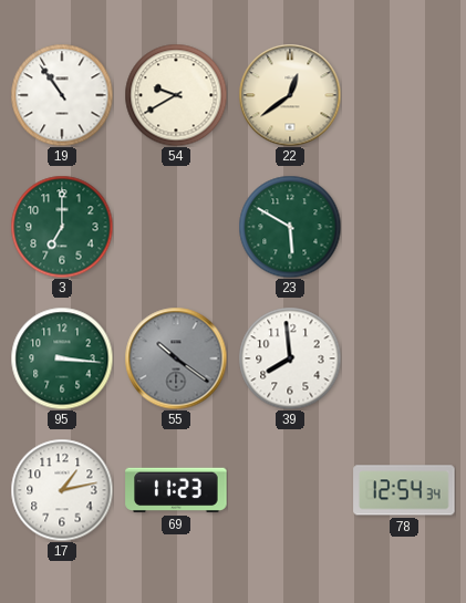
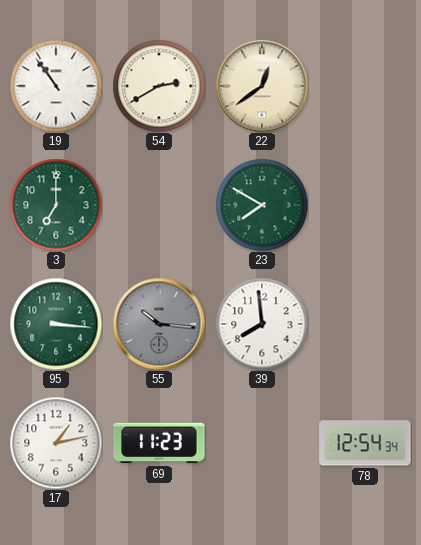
54: 9:40 -> 2:40 (159, 86)
23: 5:50 -> 7:50 (262, 205)
55: 10:21 -> 10:16 (159, 324)
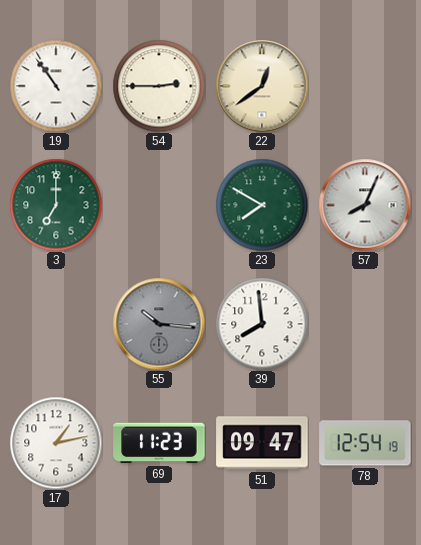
54: 2:40 -> 2:45 (159, 86)
57: none -> 8:04 (365, 205)
95: 3:16 -> none (56, 324)
51: none -> 09:47 (262, 443)
78: 12:54:34 -> 12:54:19 (365, 443)
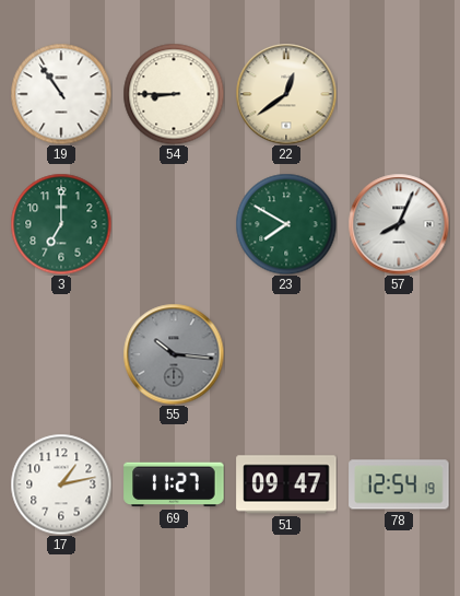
54: 2:45 -> 8:45 (174, 94)
39: 7:59 -> none (262, 324)
69: 11:23 -> 11:27 (174, 484)
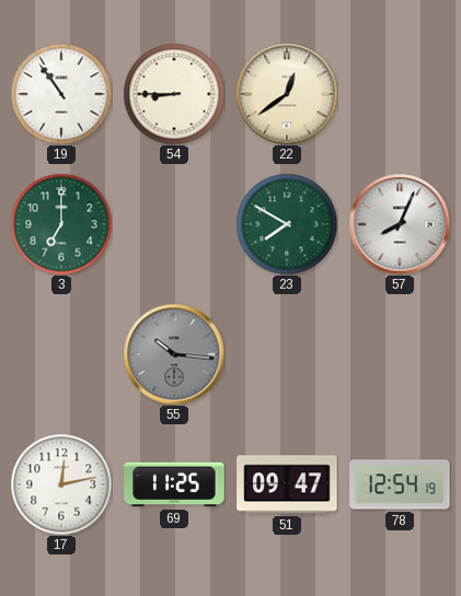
17: 1:13 -> 12:13 (61, 484)
69: 11:27 -> 11:25 (174, 484)
